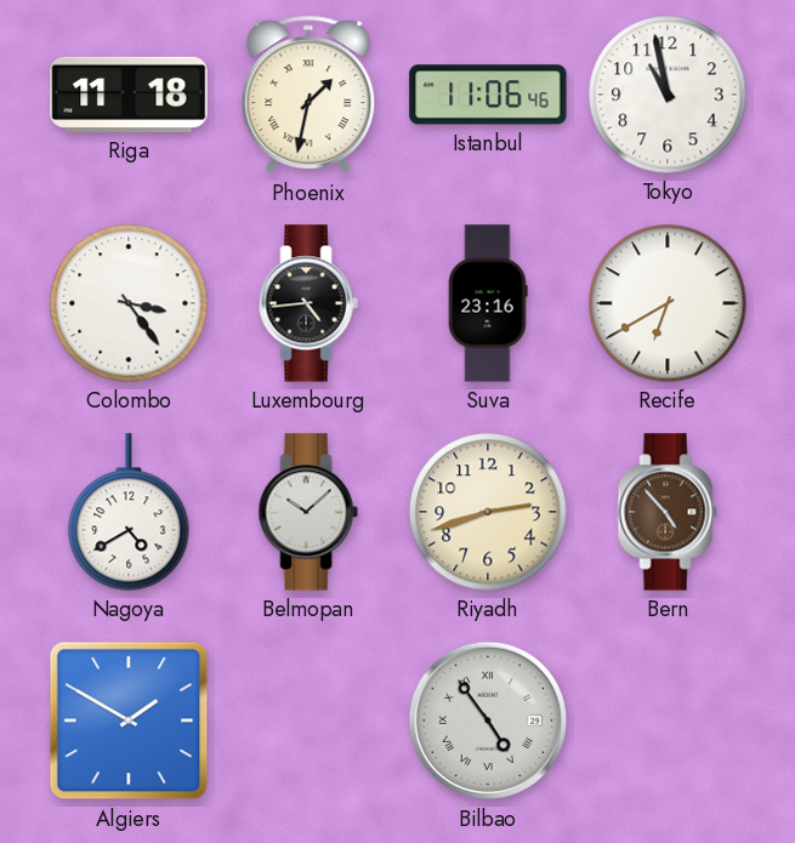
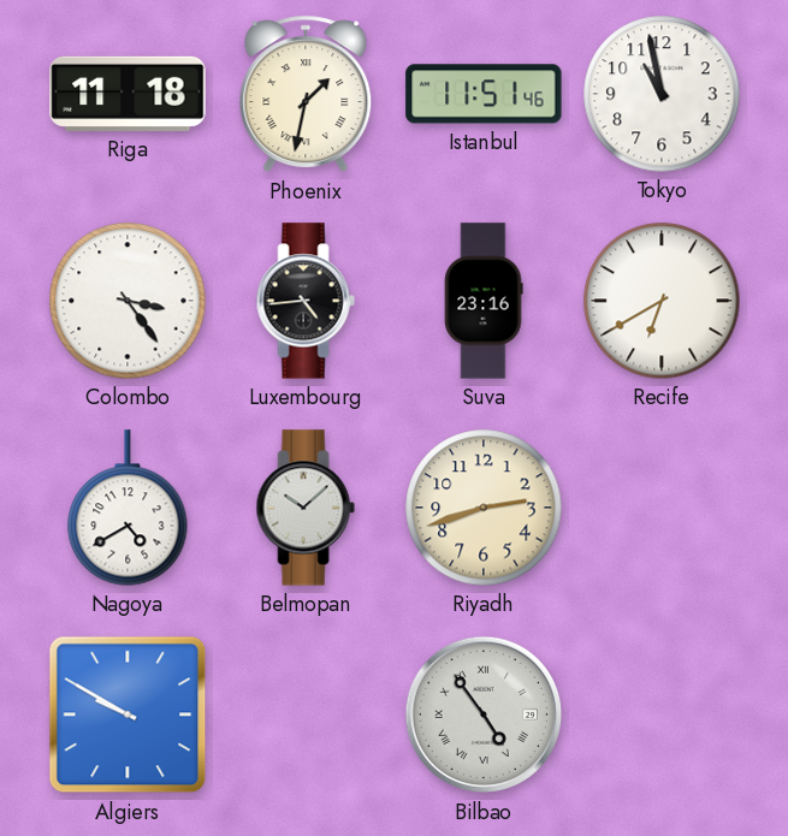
Istanbul: 11:06 -> 11:51 (484, 94)
Bern: 4:53 -> none (668, 512)
Algiers: 1:50 -> 9:50 (128, 715)
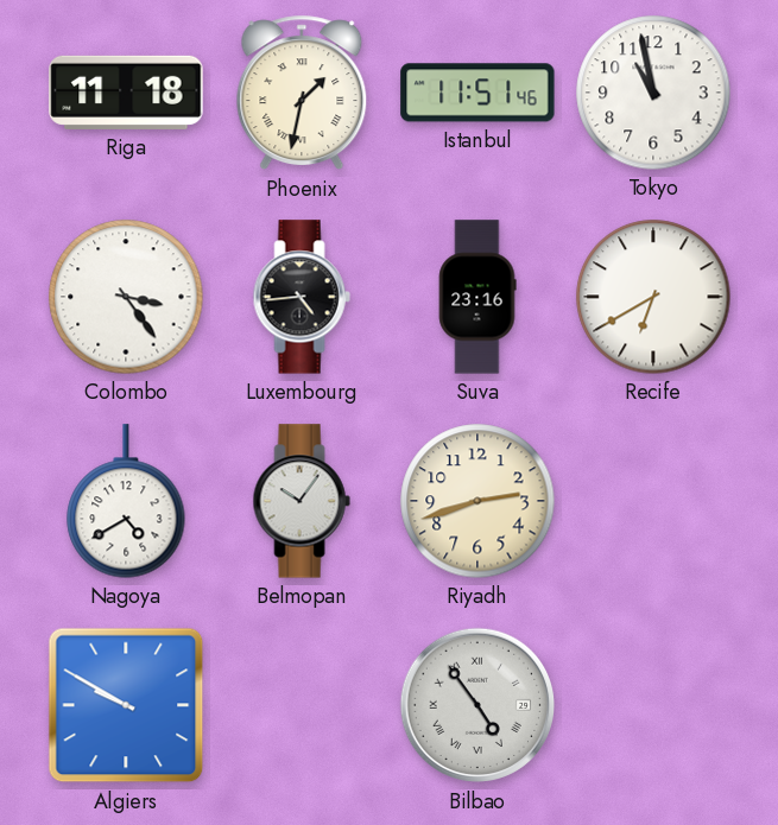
Belmopan: 10:08 -> 10:06 (302, 501)
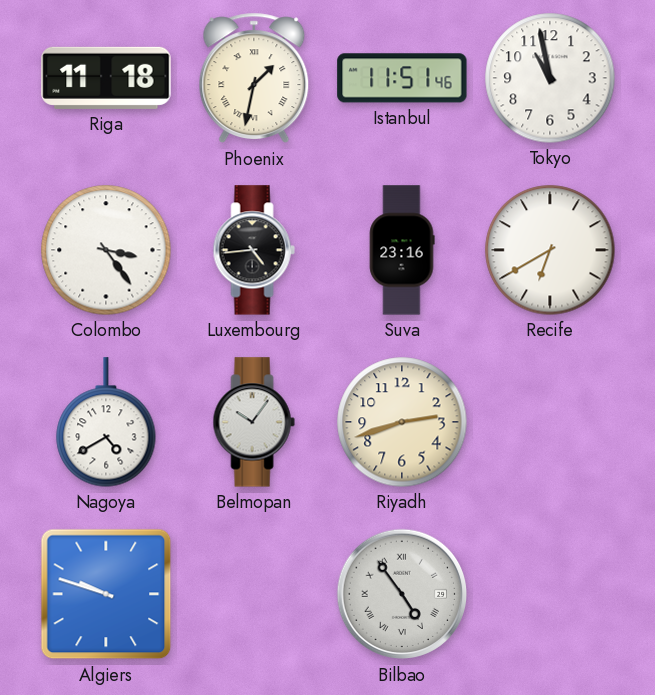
Algiers: 9:50 -> 9:48 (106, 594)
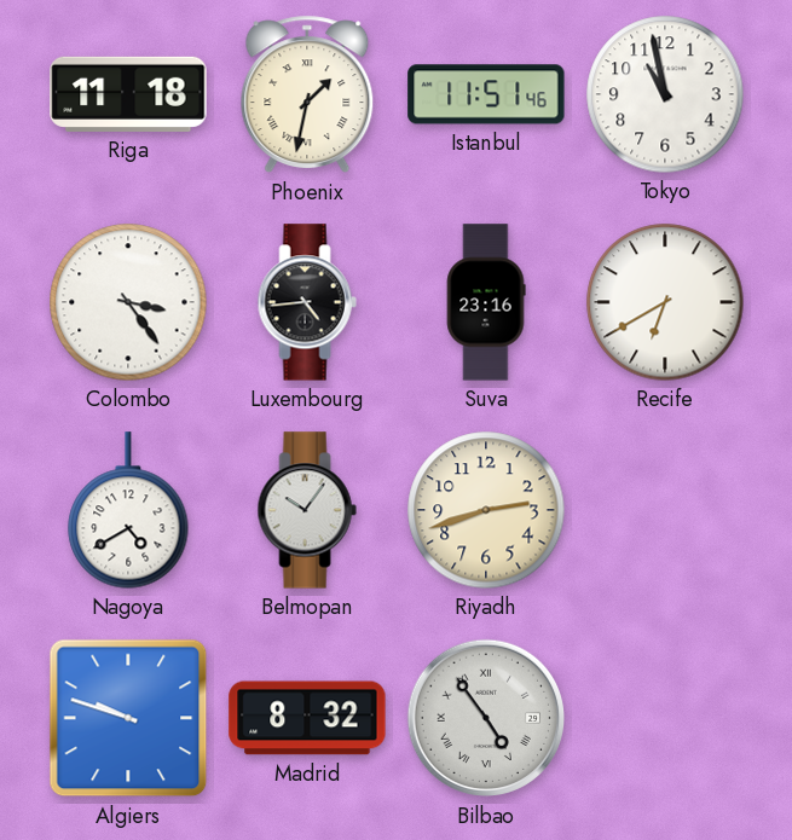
Madrid: none -> 8:32 (307, 718)
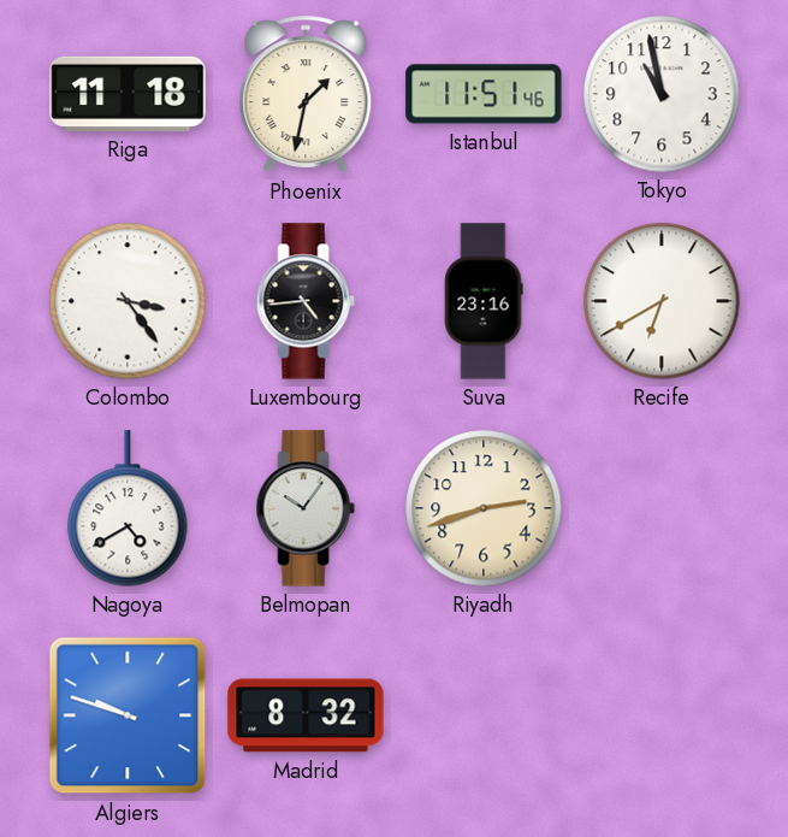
Bilbao: 4:54 -> none (486, 718)
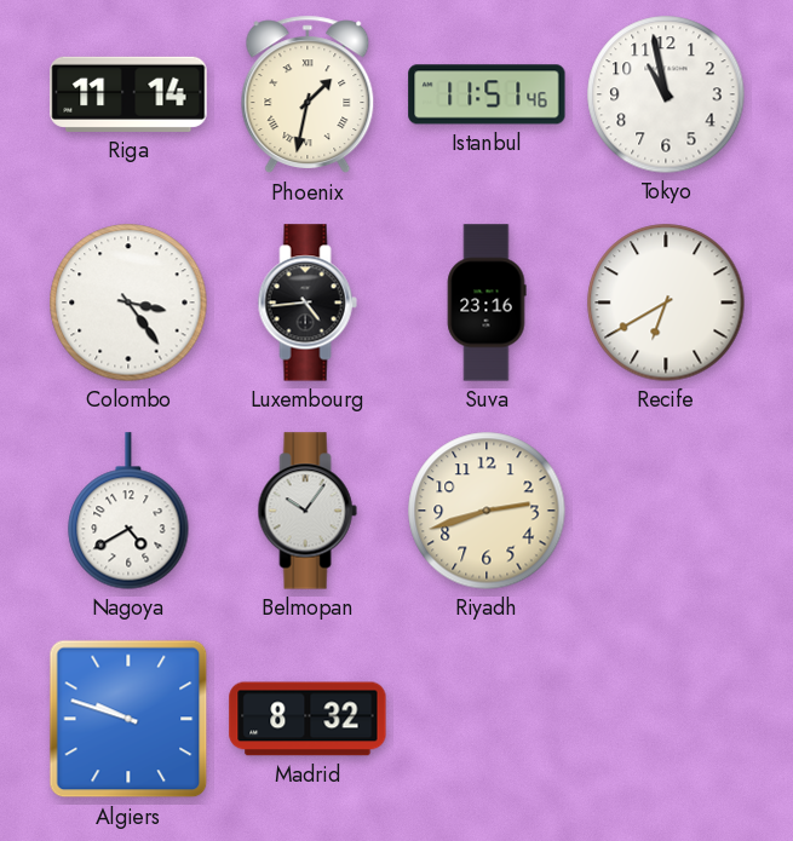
Riga: 11:18 -> 11:14 (128, 94)
